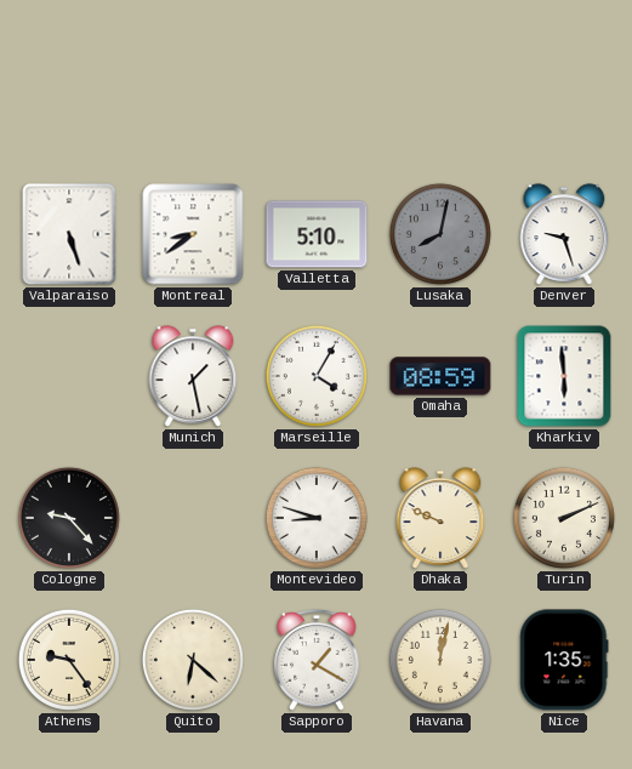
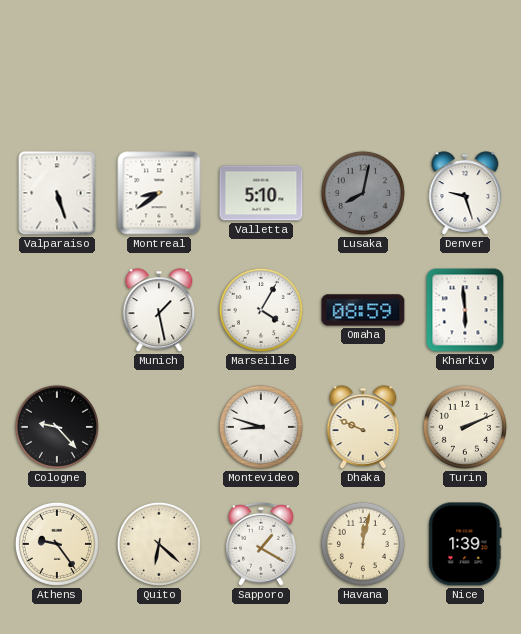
Nice: 1:35 -> 1:39 (465, 544)
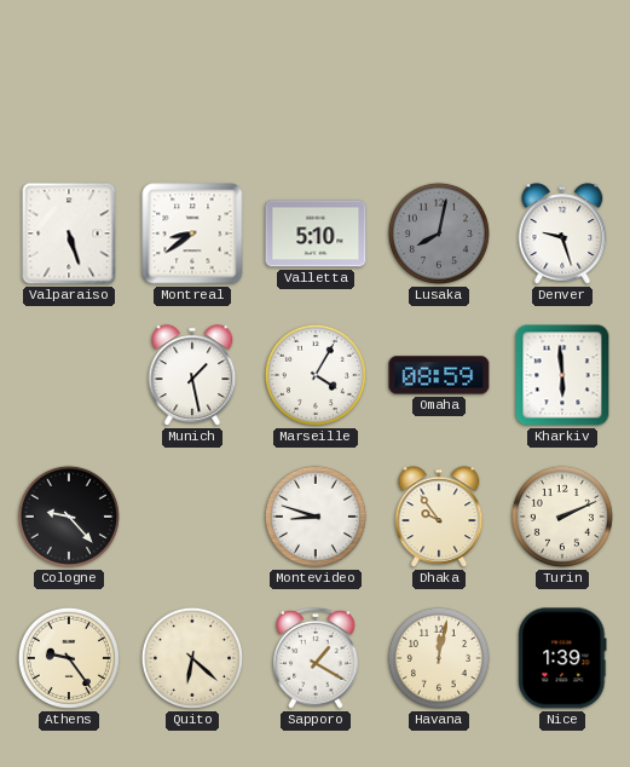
Dhaka: 9:49 -> 9:54 (439, 517)
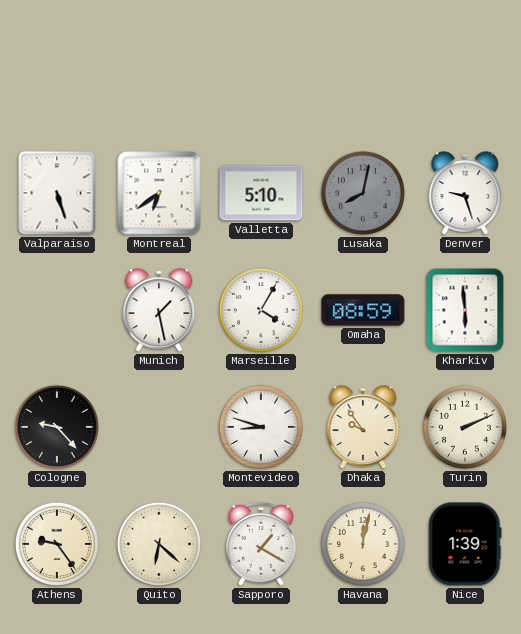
Montreal: 8:39 -> 6:39 (159, 193)
